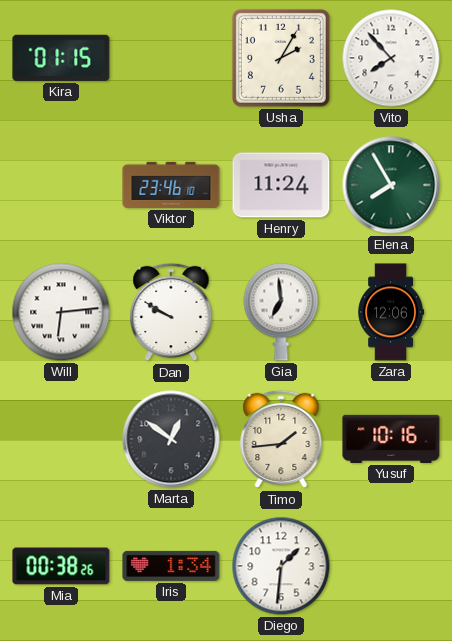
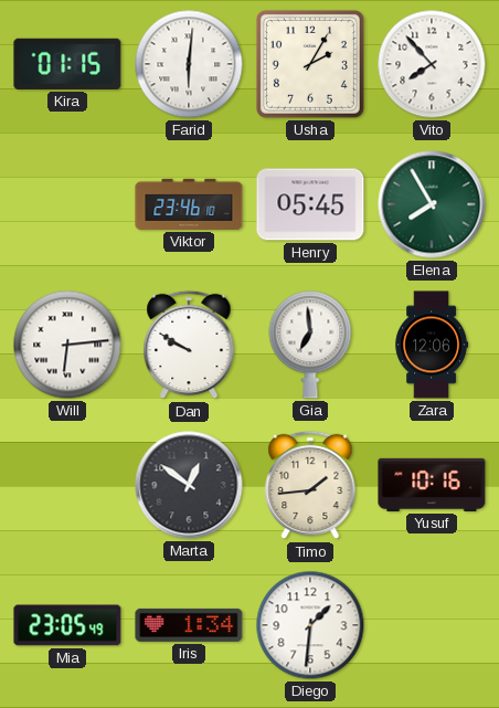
Farid: none -> 6:01 (189, 64)
Henry: 11:24 -> 05:45 (310, 204)
Mia: 00:38 -> 23:05 (67, 625)
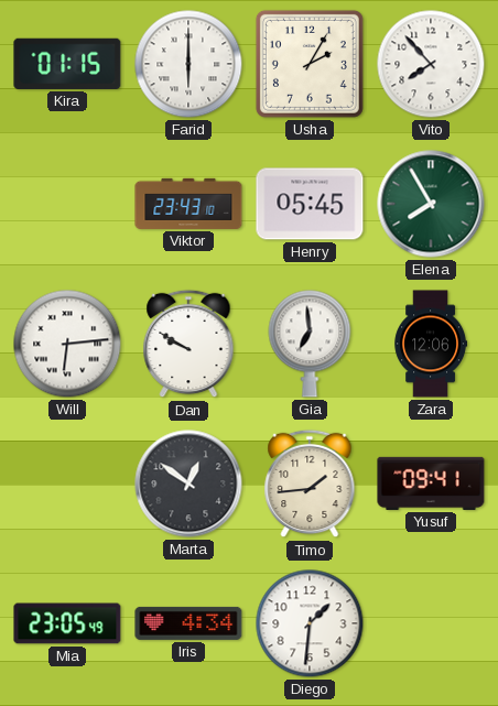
Farid: 6:01 -> 6:00 (188, 64)
Viktor: 23:46 -> 23:43 (188, 204)
Yusuf: 10:16 -> 09:41 (431, 484)
Iris: 1:34 -> 4:34 (188, 623)
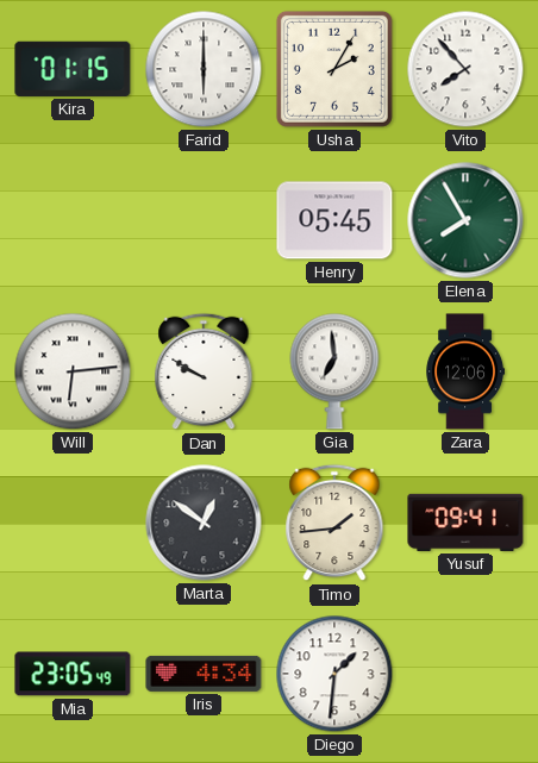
Viktor: 23:43 -> none (188, 204)
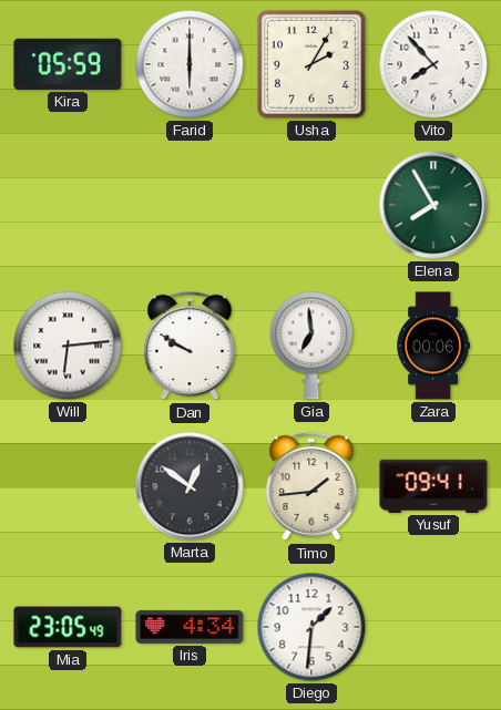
Kira: 01:15 -> 05:59 (68, 64)
Henry: 05:45 -> none (334, 220)
Zara: 12:06 -> 00:06 (433, 346)
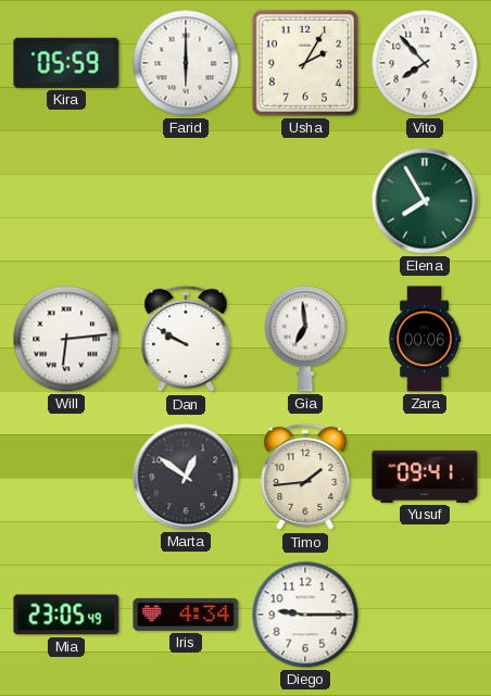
Diego: 1:31 -> 9:15 (305, 615)
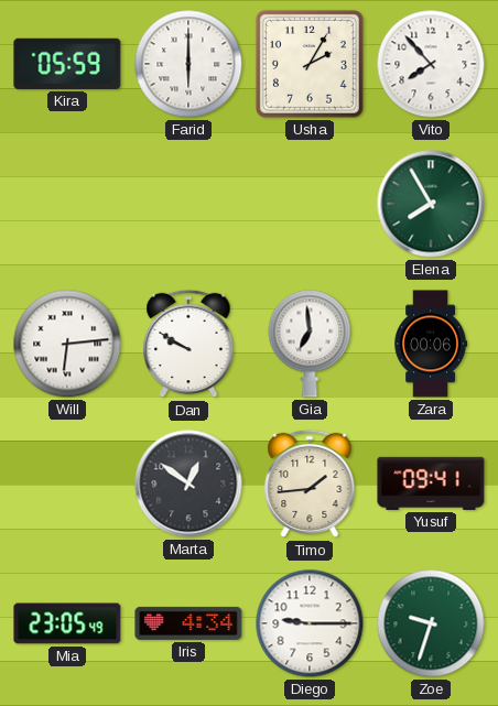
Zoe: none -> 9:33 (431, 623)
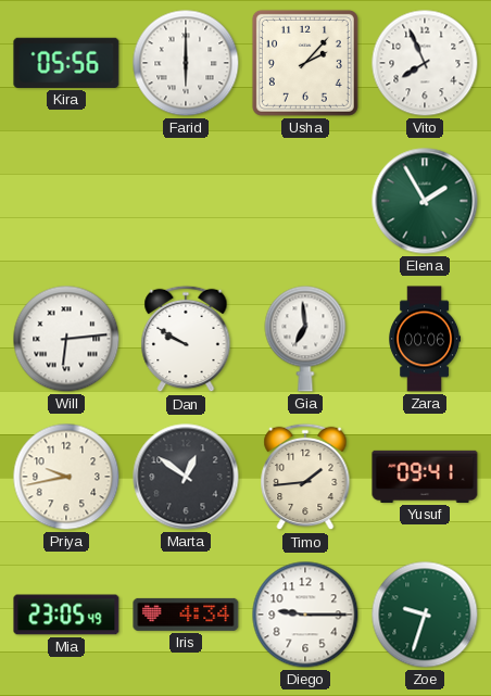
Kira: 05:59 -> 05:56 (66, 63)
Usha: 2:05 -> 2:07 (305, 63)
Vito: 7:53 -> 7:56 (425, 63)
Elena: 7:55 -> 1:55 (425, 201)
Priya: none -> 9:43 (66, 477)
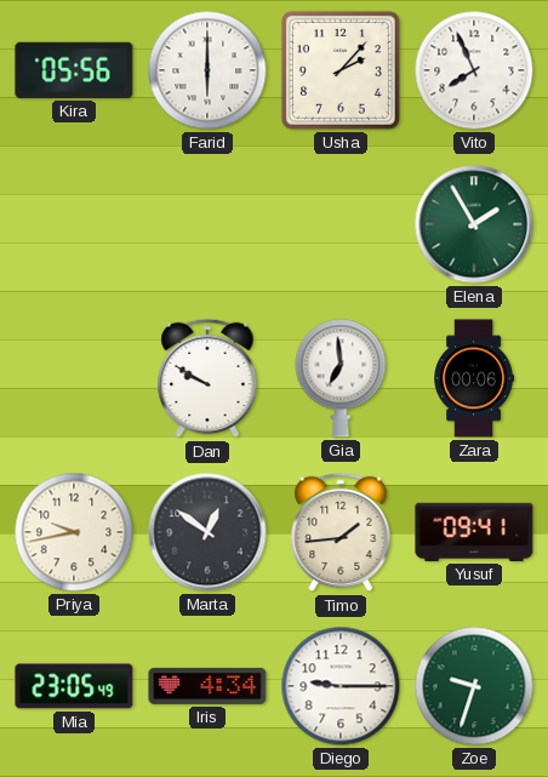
Will: 6:14 -> none (66, 339)
